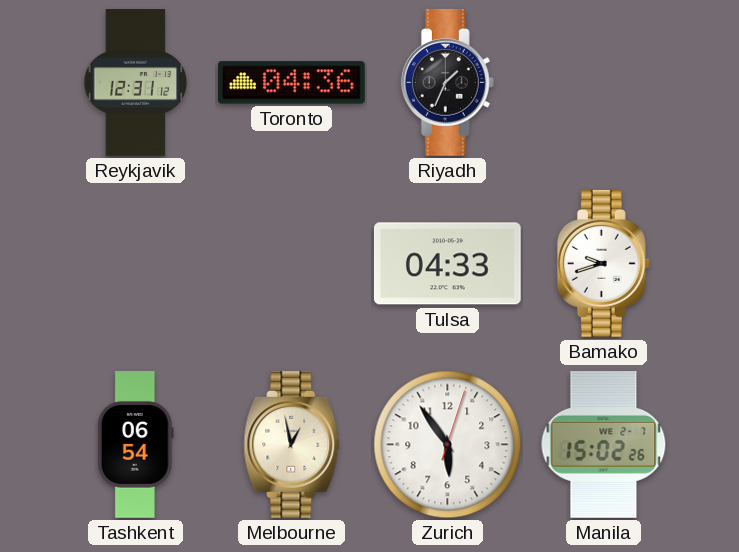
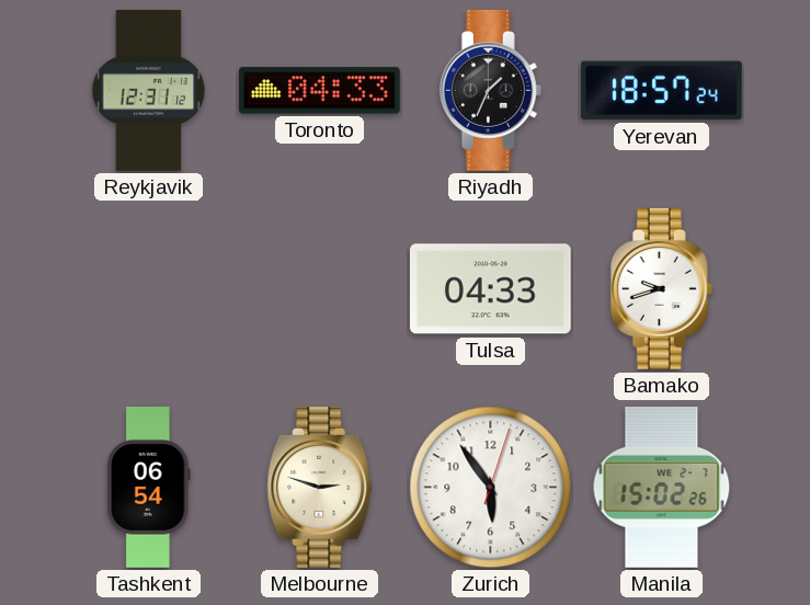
Toronto: 04:36 -> 04:33 (320, 91)
Yerevan: none -> 18:57 (661, 91)
Melbourne: 12:58 -> 2:48 (320, 488)
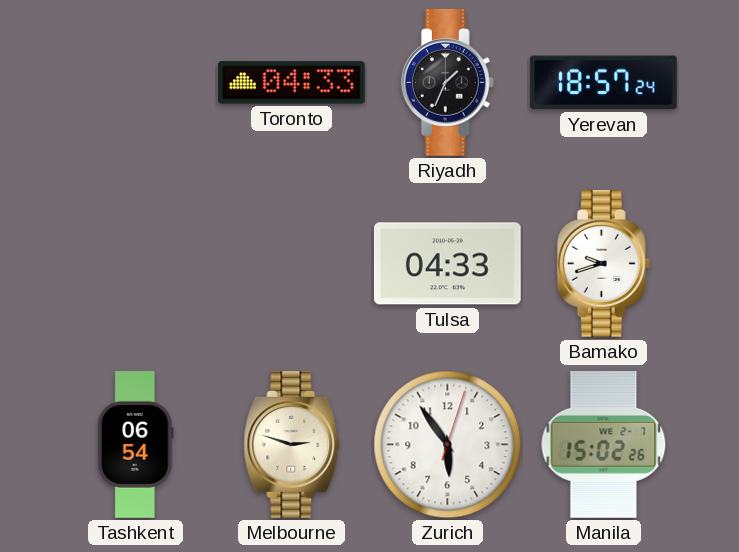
Reykjavik: 12:31 -> none (149, 91)
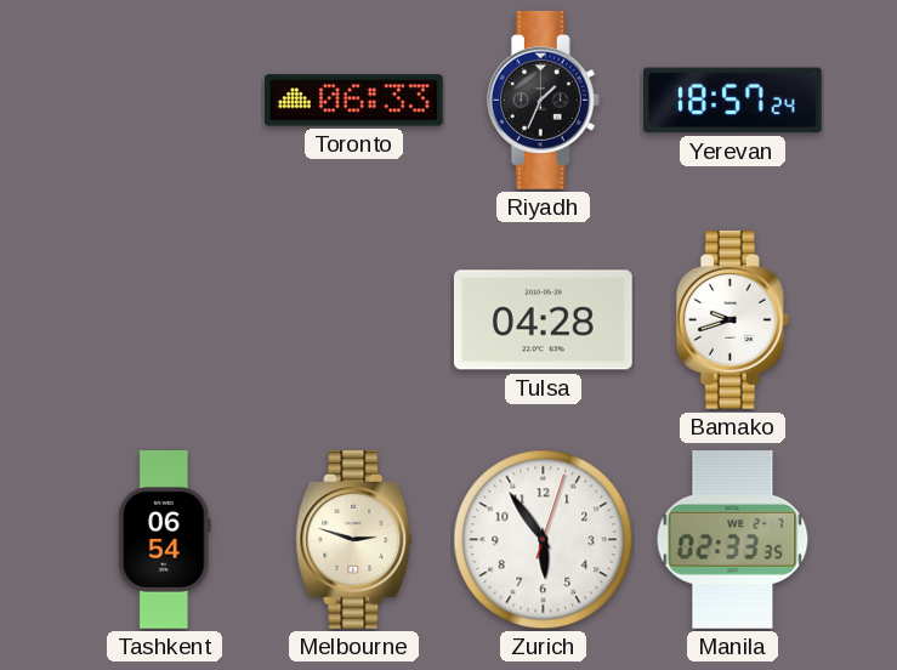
Toronto: 04:33 -> 06:33 (354, 101)
Tulsa: 04:33 -> 04:28 (543, 320)
Manila: 15:02 -> 02:33 (733, 540)
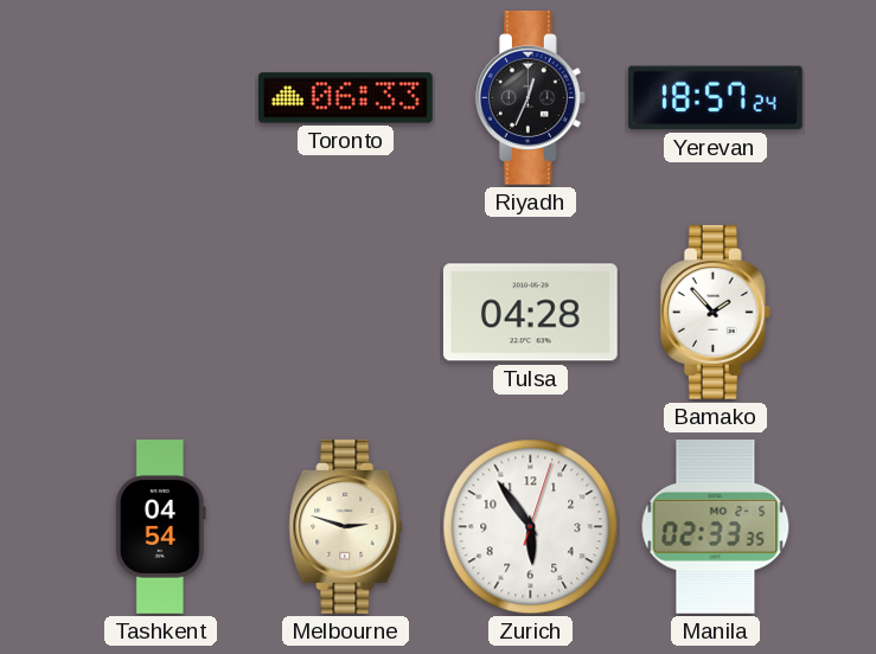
Riyadh: 1:34 -> 12:34 (530, 98)
Bamako: 9:42 -> 1:53 (715, 313)
Tashkent: 06:54 -> 04:54 (161, 527)
Manila date: WE 2-7 -> MO 2-5 (716, 527)
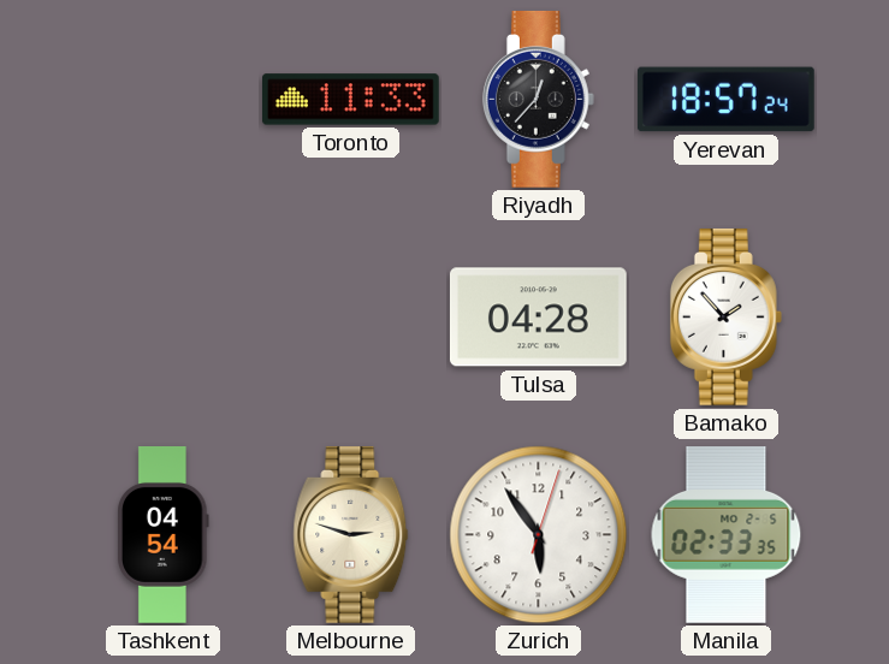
Toronto: 06:33 -> 11:33 (351, 100)
Riyadh: 12:34 -> 12:37 (538, 100)
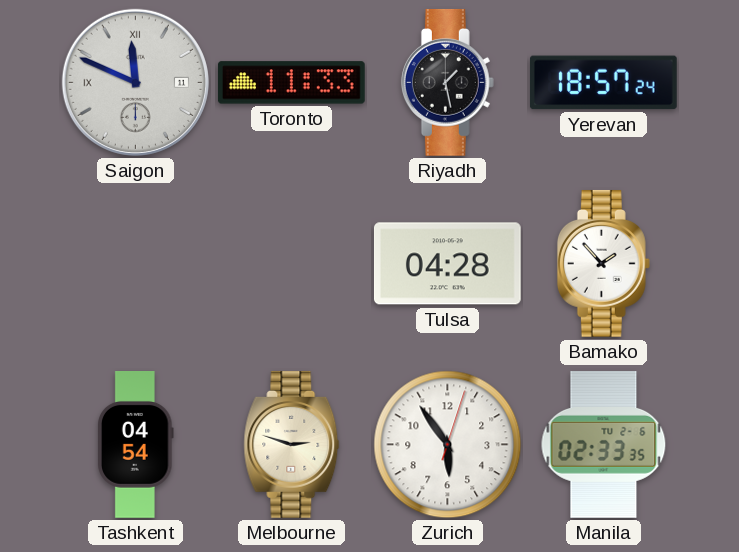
Saigon: none -> 11:49 (135, 82)
Riyadh: 12:37 -> 1:28 (447, 83)
Manila date: MO 2-5 -> TU 2-6 (604, 445)
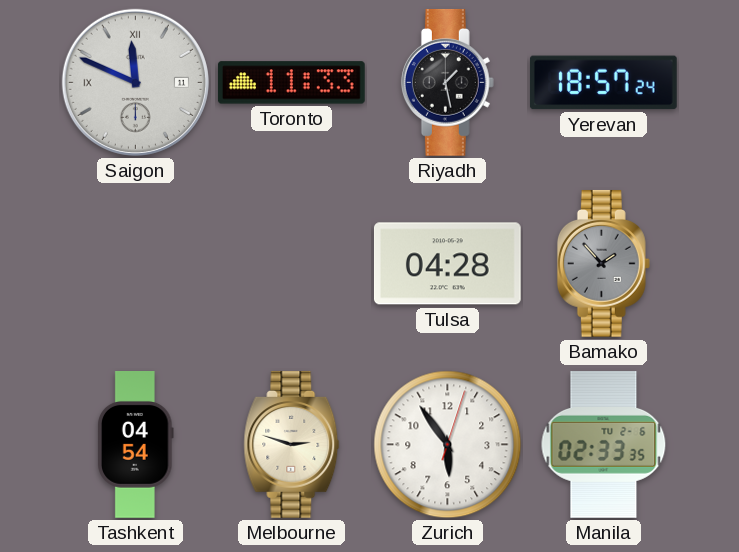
Bamako dial: white -> grey (603, 264)
